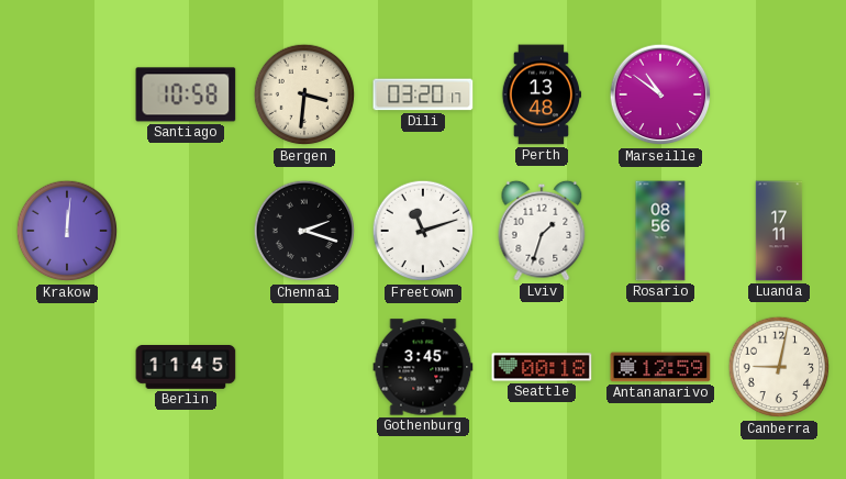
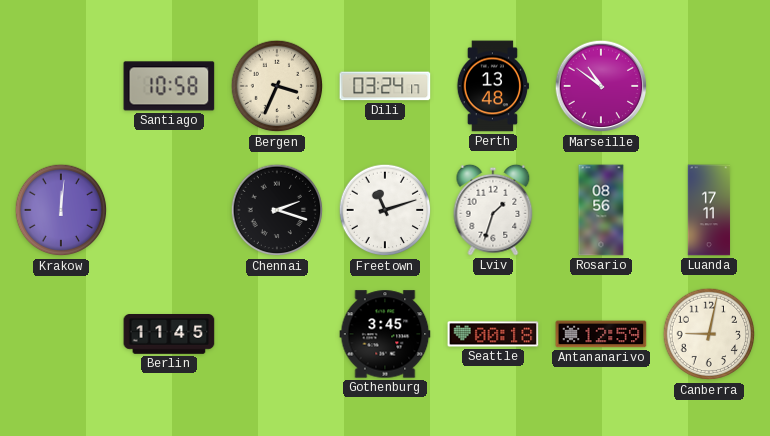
Bergen: 3:31 -> 3:34 (277, 86)
Dili: 03:20 -> 03:24 (385, 86)
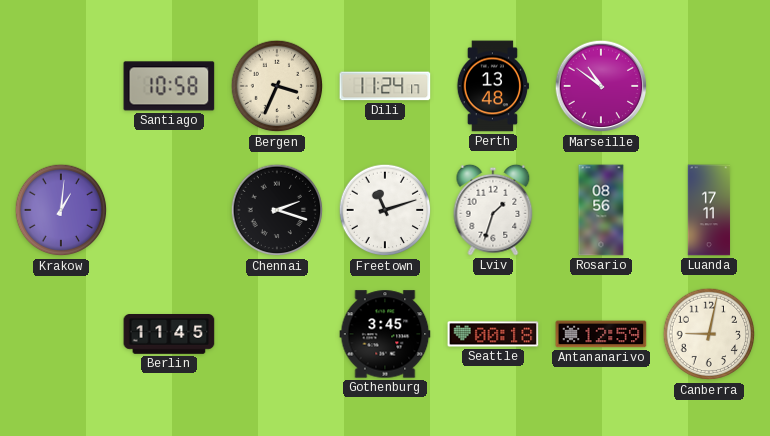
Dili: 03:24 -> 11:24 (385, 86)
Krakow: 12:01 -> 1:01 (61, 210)
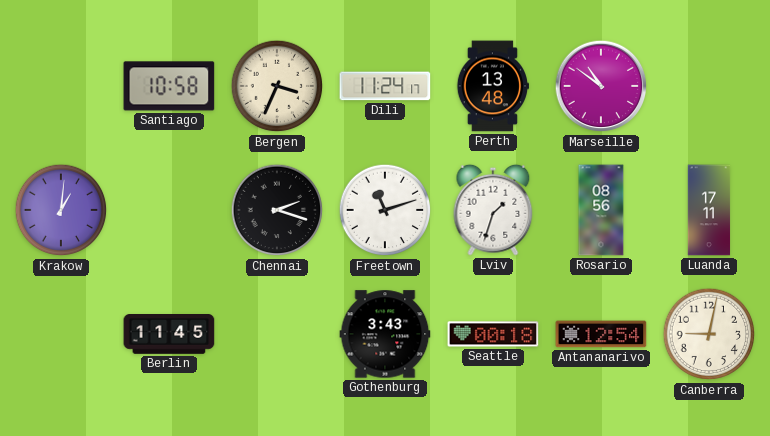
Gothenburg: 3:45 -> 3:43 (385, 334)
Antananarivo: 12:59 -> 12:54 (601, 334)
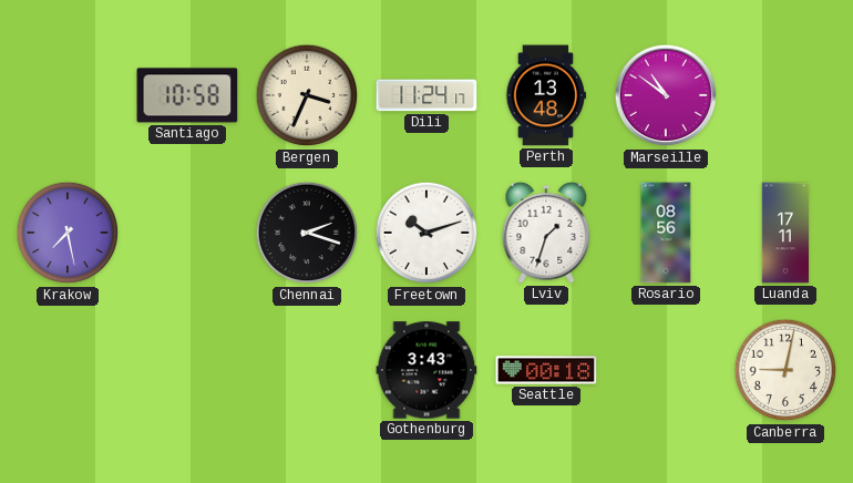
Krakow: 1:01 -> 7:28 (68, 233)
Freetown: 11:12 -> 10:12 (426, 233)
Berlin: 11:45 -> none (169, 335)
Antananarivo: 12:54 -> none (601, 334)
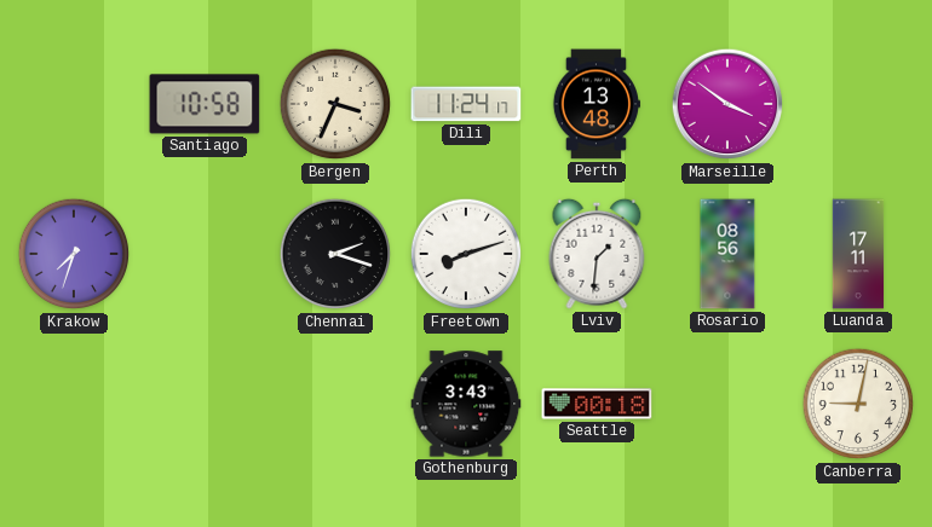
Marseille: 10:51 -> 3:51 (727, 104)
Krakow: 7:28 -> 7:33 (74, 254)
Freetown: 10:12 -> 8:12 (466, 254)
Lviv: 1:33 -> 1:31 (597, 254)
